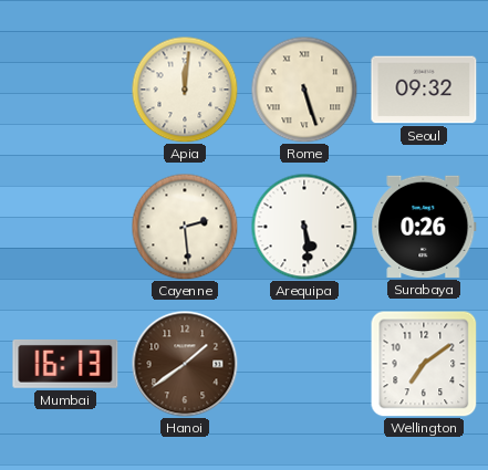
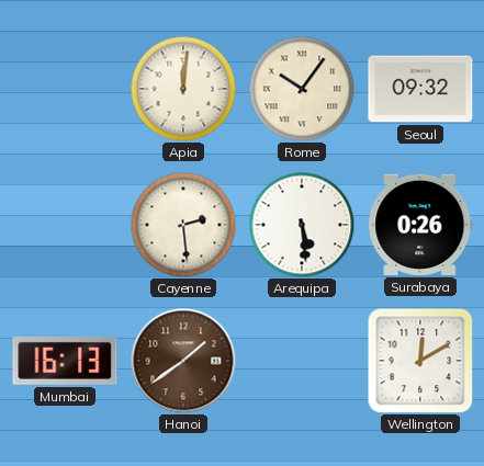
Rome: 5:27 -> 10:06 (302, 89)
Wellington: 7:09 -> 12:10 (420, 361)
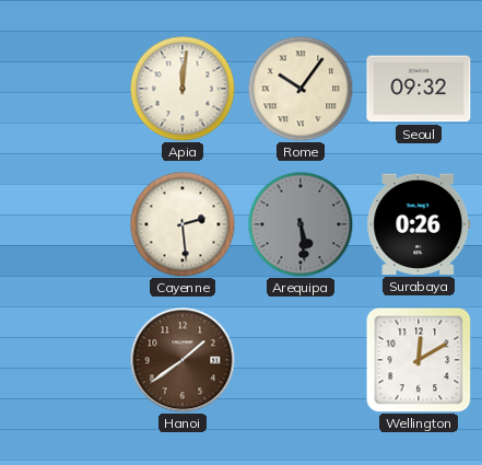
Arequipa dial: white -> grey (301, 224)
Mumbai: 16:13 -> none (65, 361)
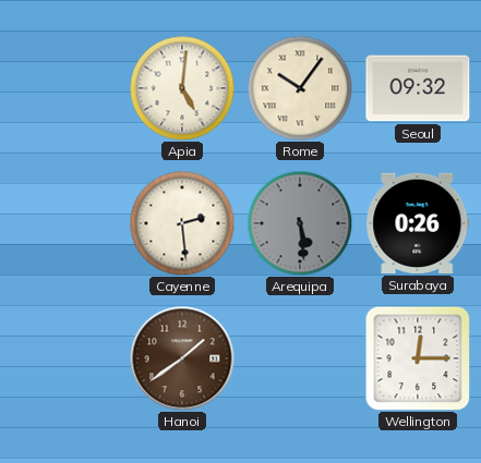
Apia: 12:01 -> 5:01 (182, 88)
Wellington: 12:10 -> 12:15 (418, 358)
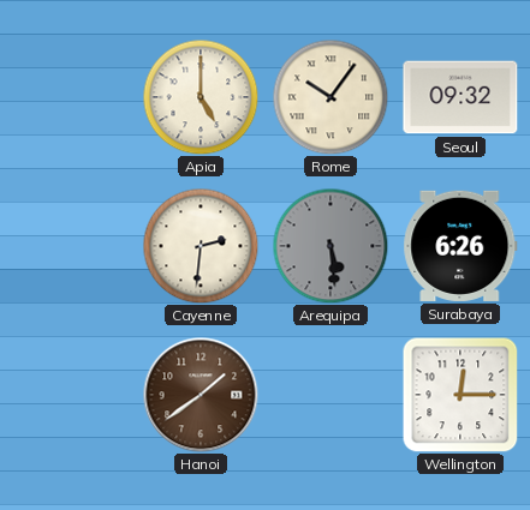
Apia: 5:01 -> 5:00 (201, 97)
Cayenne: 2:29 -> 2:31 (201, 246)
Surabaya: 0:26 -> 6:26 (460, 246)
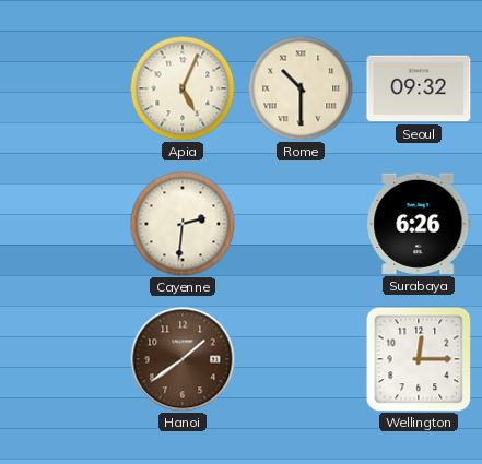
Apia: 5:00 -> 5:04 (183, 88)
Rome: 10:06 -> 10:30 (301, 88)
Arequipa: 5:29 -> none (330, 246)
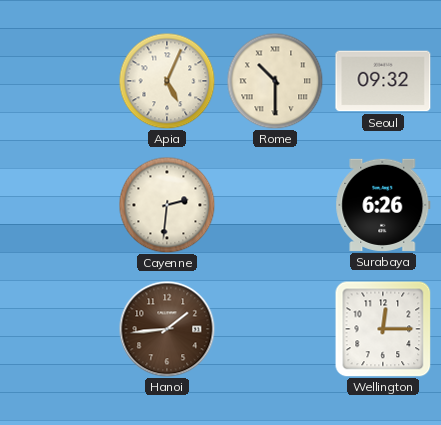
Hanoi: 1:39 -> 1:44 (167, 329)
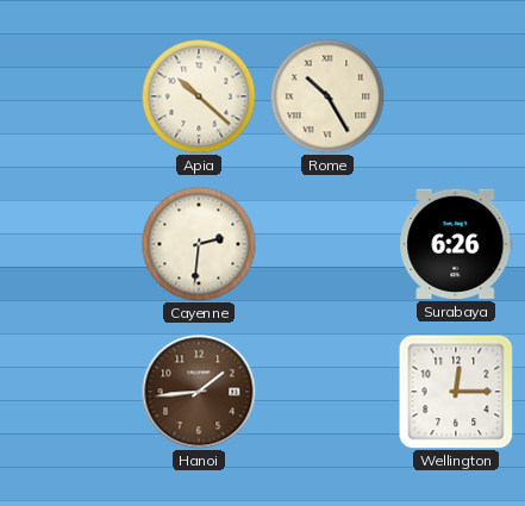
Apia: 5:04 -> 10:22 (199, 96)
Rome: 10:30 -> 10:25 (327, 96)
Seoul: 09:32 -> none (383, 81)
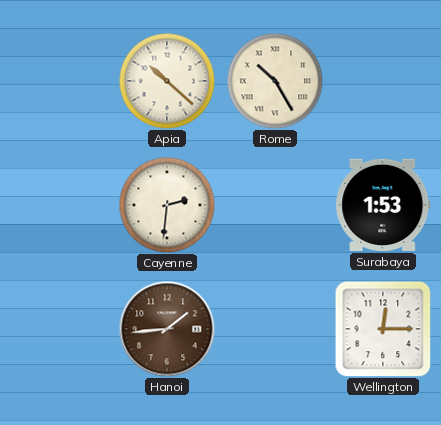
Surabaya: 6:26 -> 1:53 (383, 205)
